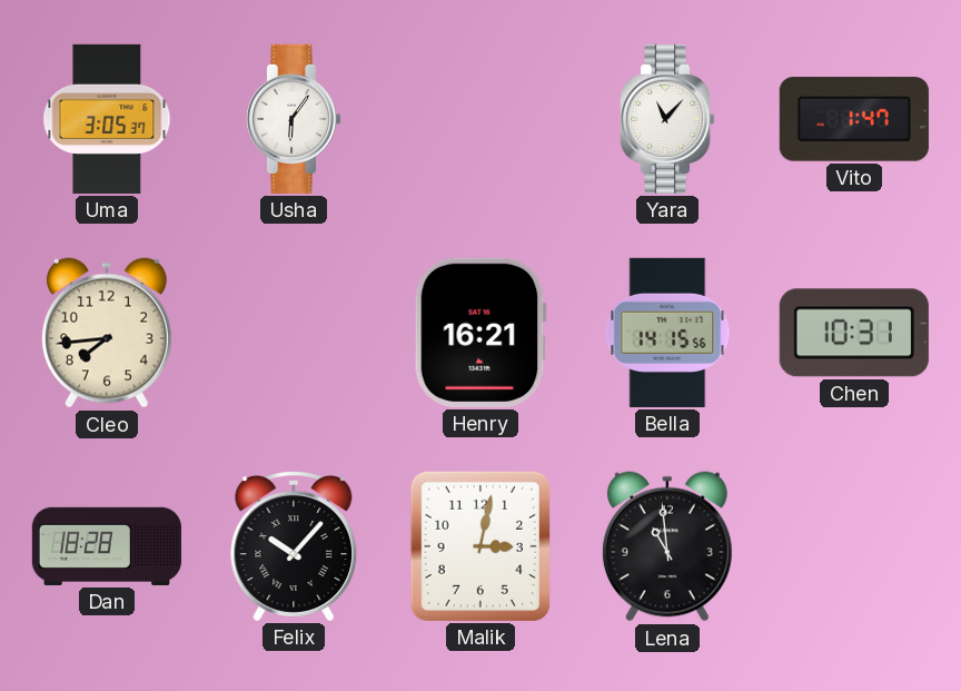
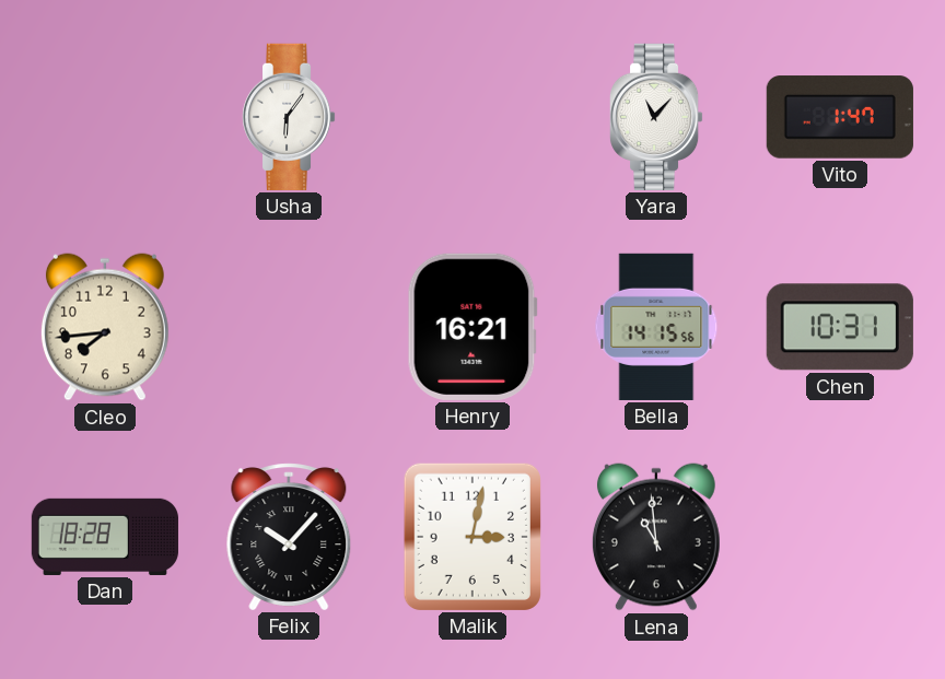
Uma: 3:05 -> none (107, 119)
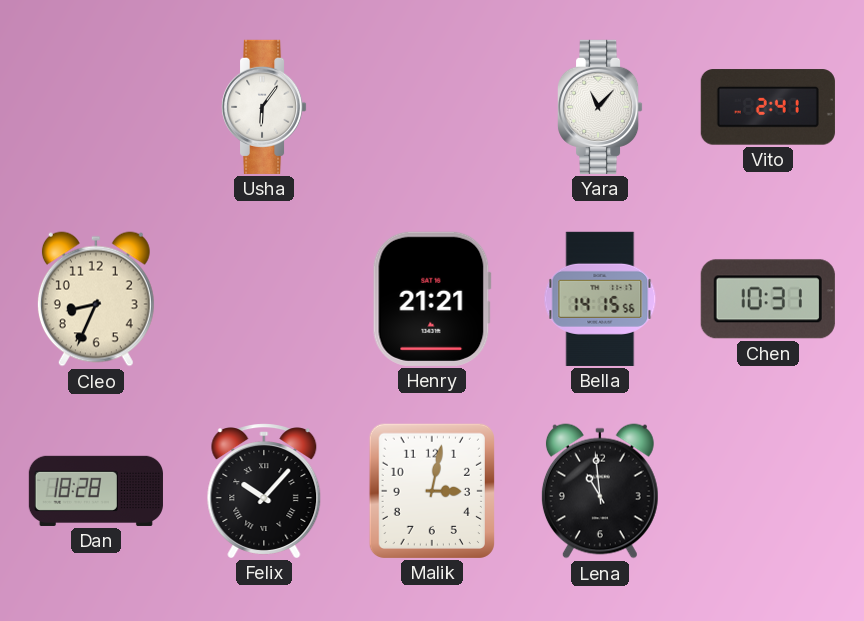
Vito: 1:47 -> 2:41 (768, 107)
Cleo: 7:44 -> 8:34 (96, 299)
Henry: 16:21 -> 21:21 (432, 299)
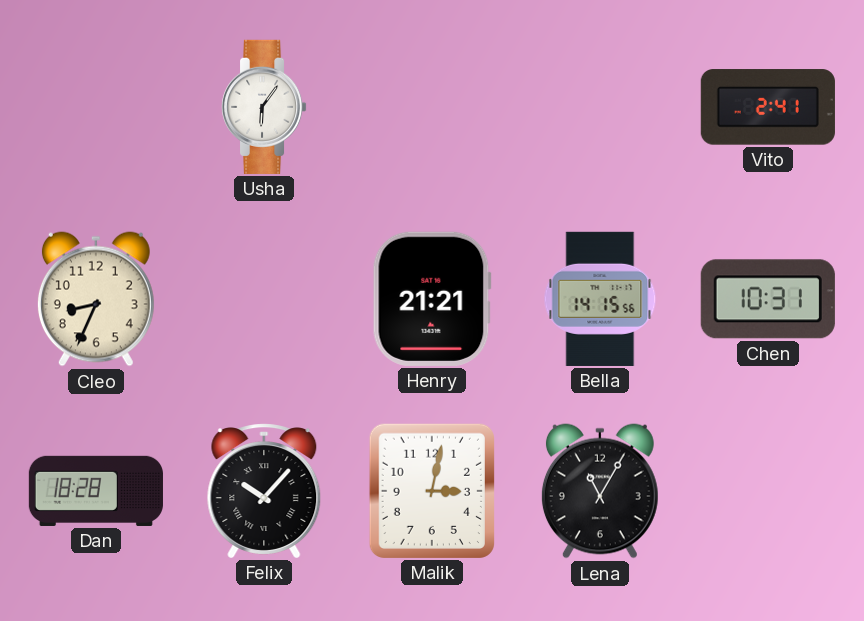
Yara: 11:07 -> none (600, 107)
Lena: 10:59 -> 11:05 (600, 491)
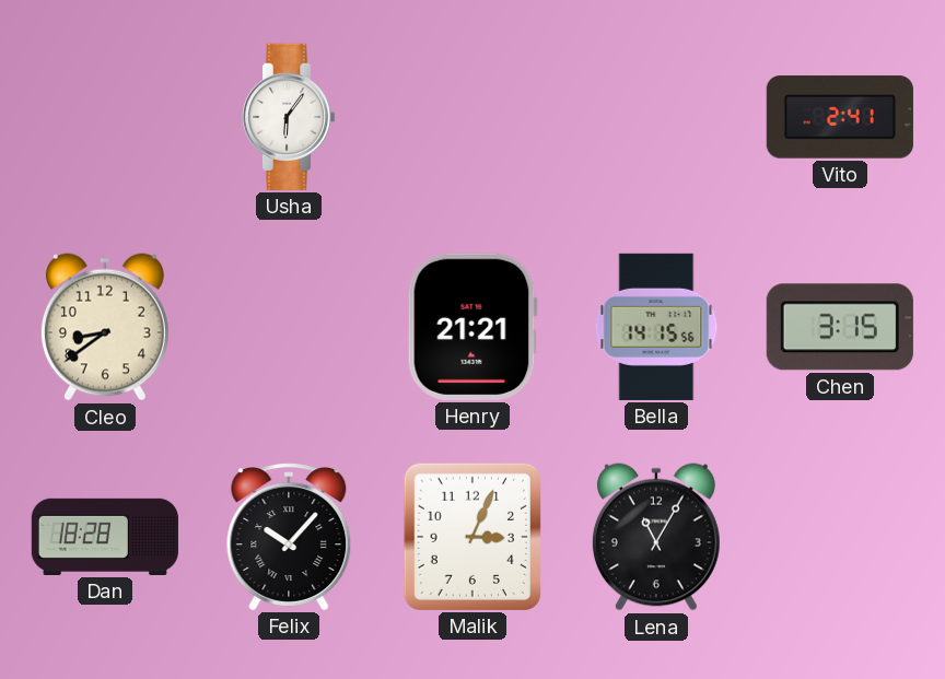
Cleo: 8:34 -> 8:39 (105, 327)
Chen: 10:31 -> 3:15 (840, 327)
Malik: 3:02 -> 3:04 (472, 537)
